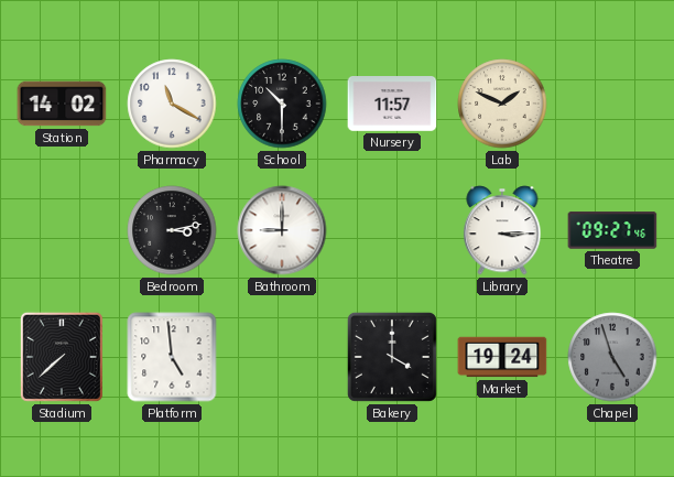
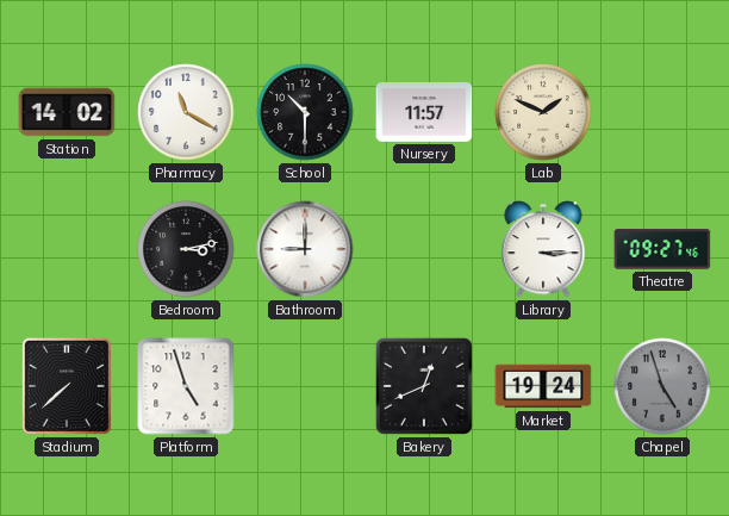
Platform: 4:59 -> 4:57 (186, 386)
Bakery: 4:00 -> 12:41 (424, 386)
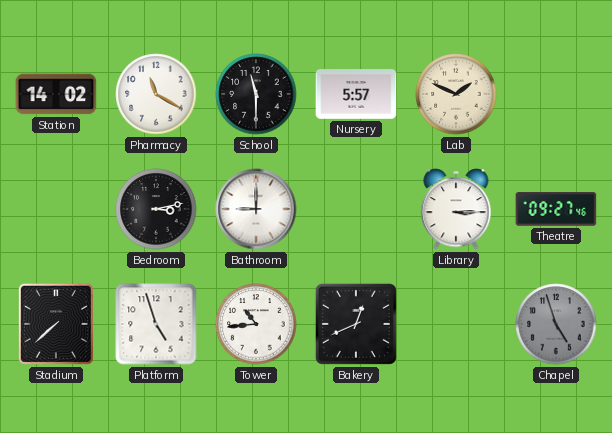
School: 10:30 -> 11:30 (256, 94)
Nursery: 11:57 -> 5:57 (356, 95)
Tower: none -> 10:44 (256, 324)
Market: 19:24 -> none (543, 386)
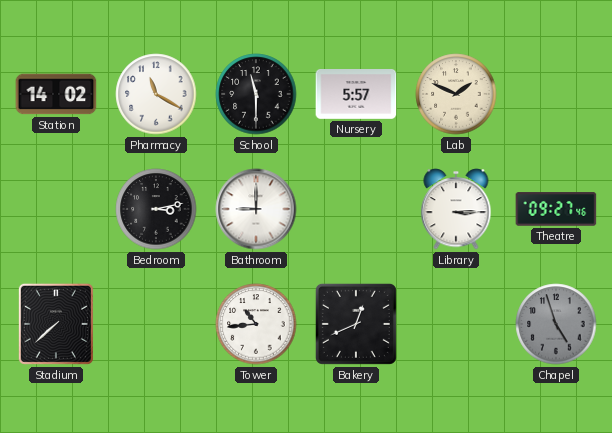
Platform: 4:57 -> none (156, 324)
